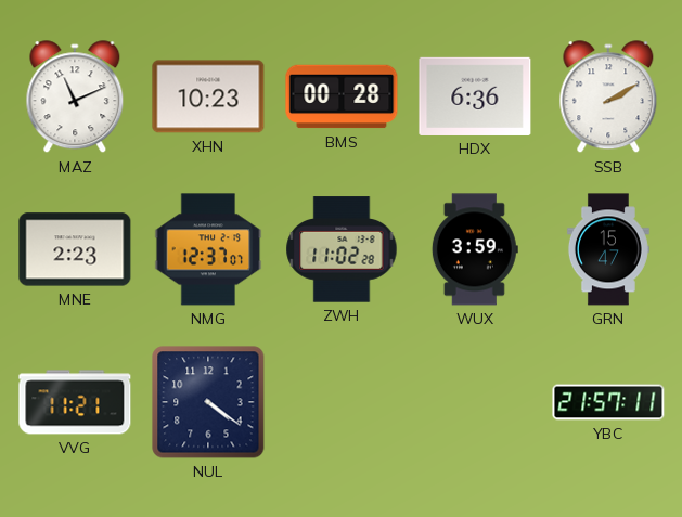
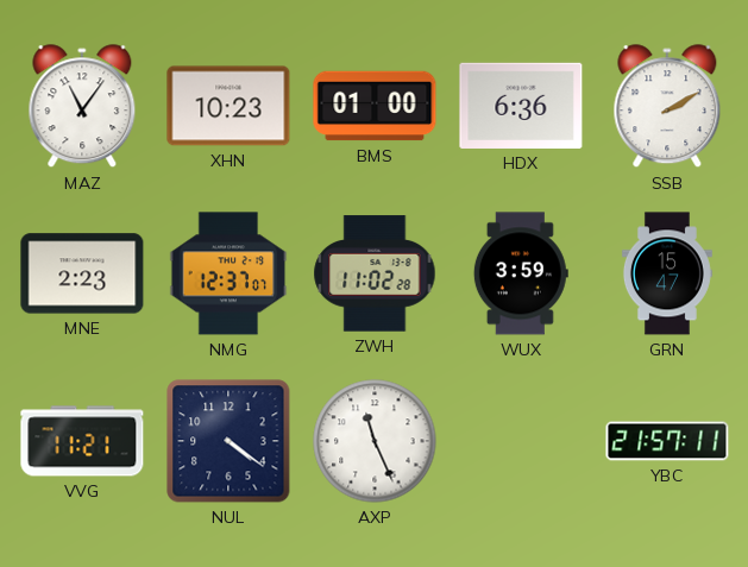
MAZ: 11:11 -> 11:06 (82, 107)
BMS: 00:28 -> 01:00 (375, 106)
AXP: none -> 11:26 (375, 441)
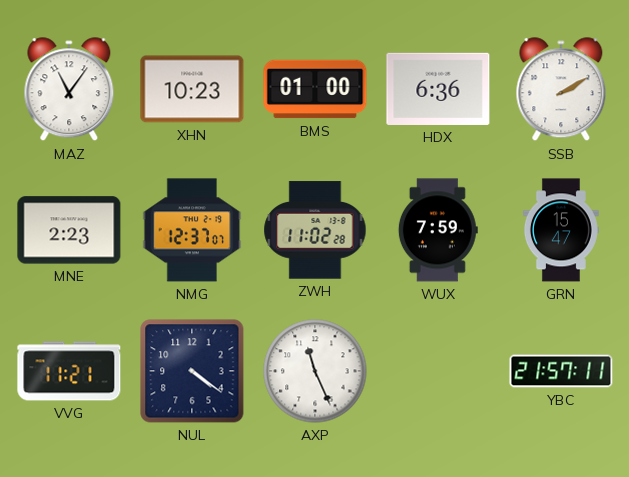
WUX: 3:59 -> 7:59 (438, 230)
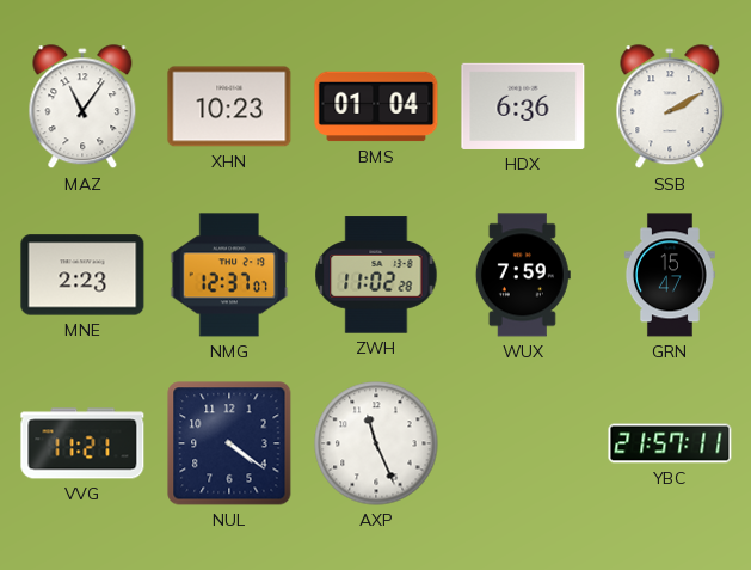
BMS: 01:00 -> 01:04 (376, 106)
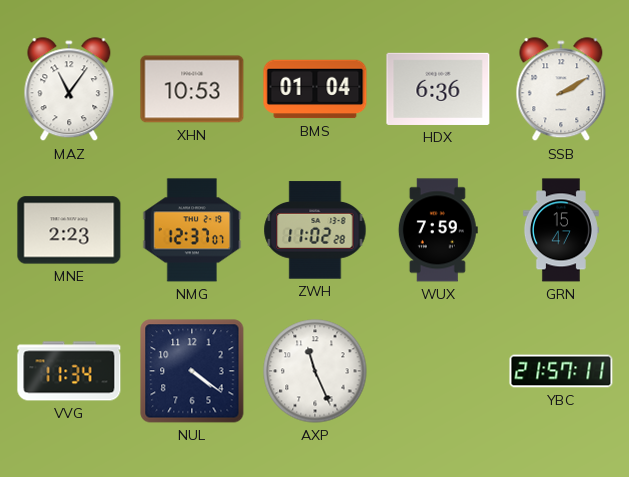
XHN: 10:23 -> 10:53 (192, 89)
VVG: 11:21 -> 11:34 (69, 371)
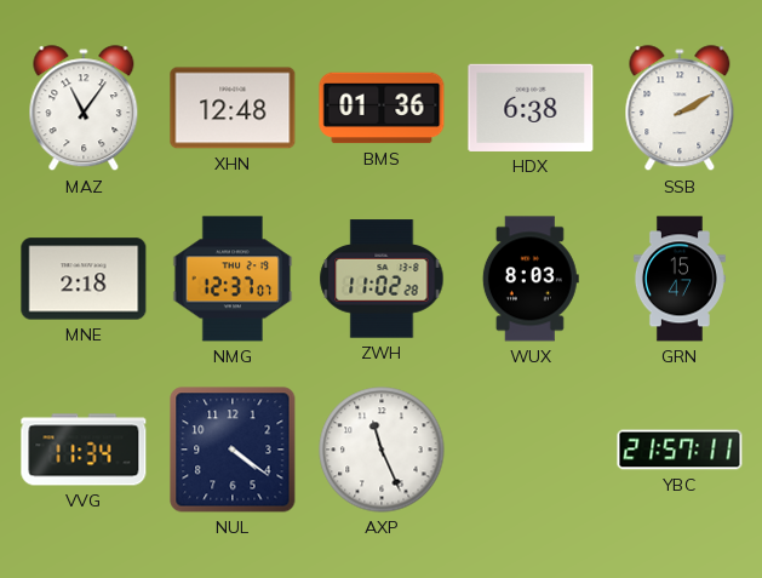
XHN: 10:53 -> 12:48 (233, 108)
BMS: 01:04 -> 01:36 (382, 108)
HDX: 6:36 -> 6:38 (531, 108)
MNE: 2:23 -> 2:18 (84, 279)
WUX: 7:59 -> 8:03 (531, 279)
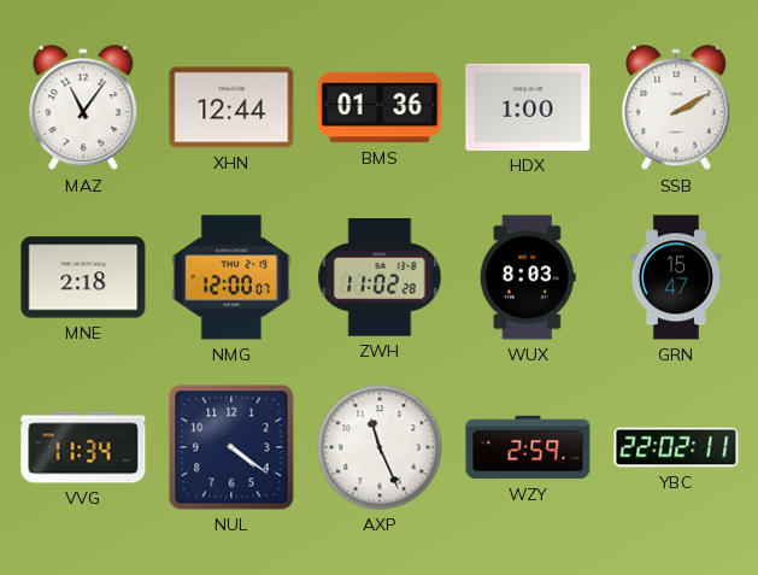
XHN: 12:48 -> 12:44 (231, 107)
HDX: 6:38 -> 1:00 (528, 107)
NMG: 12:37 -> 12:00 (231, 277)
WZY: none -> 2:59 (528, 447)
YBC: 21:57 -> 22:02 (676, 447)
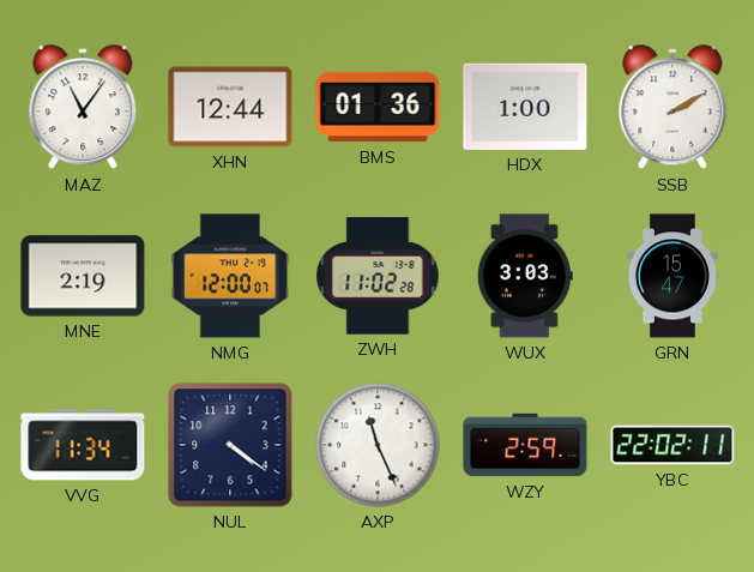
MNE: 2:18 -> 2:19 (83, 276)
WUX: 8:03 -> 3:03 (525, 276)
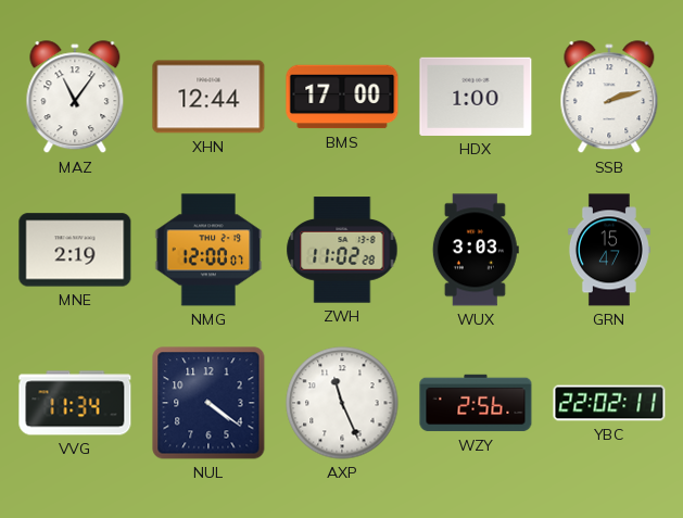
BMS: 01:36 -> 17:00 (342, 97)
SSB: 2:10 -> 2:12 (609, 98)
WZY: 2:59 -> 2:56 (476, 403)
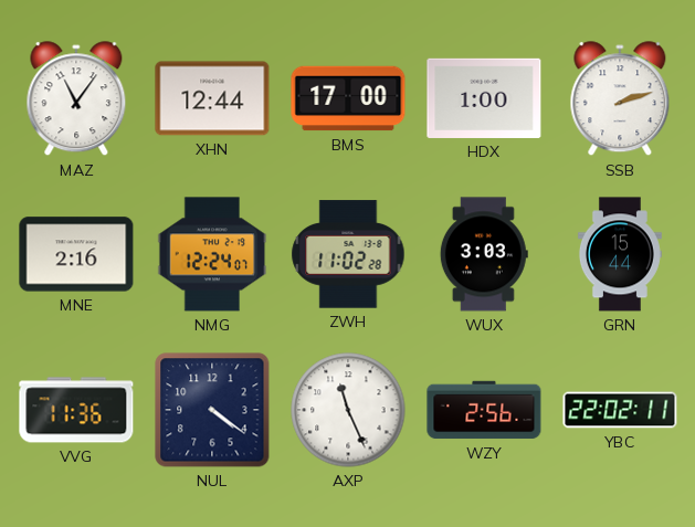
MNE: 2:19 -> 2:16 (76, 254)
NMG: 12:00 -> 12:24 (212, 254)
GRN: 15:47 -> 15:44 (620, 254)
VVG: 11:34 -> 11:36 (76, 410)
